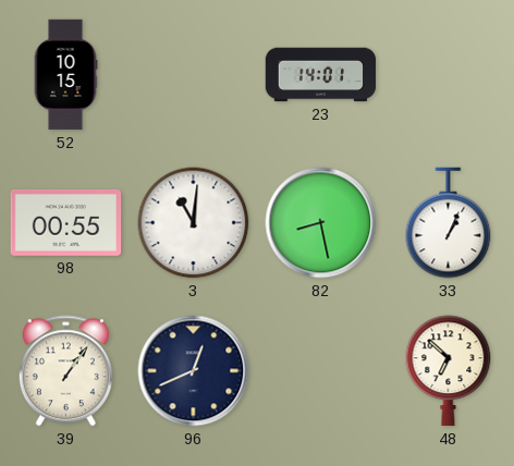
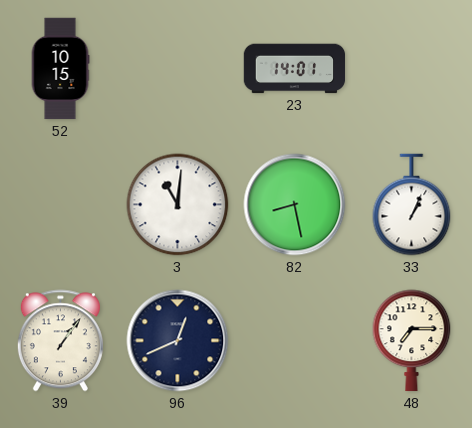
98: 00:55 -> none (66, 222)
48: 6:52 -> 7:15 (412, 341)
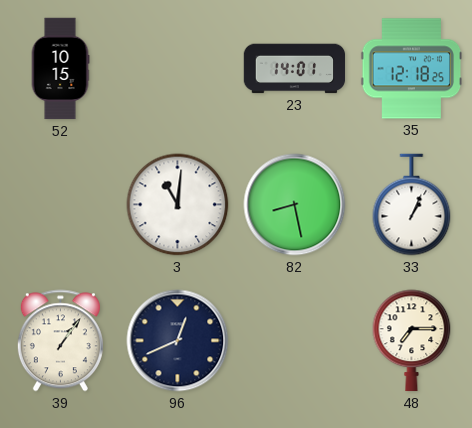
35: none -> 12:18 (412, 69)
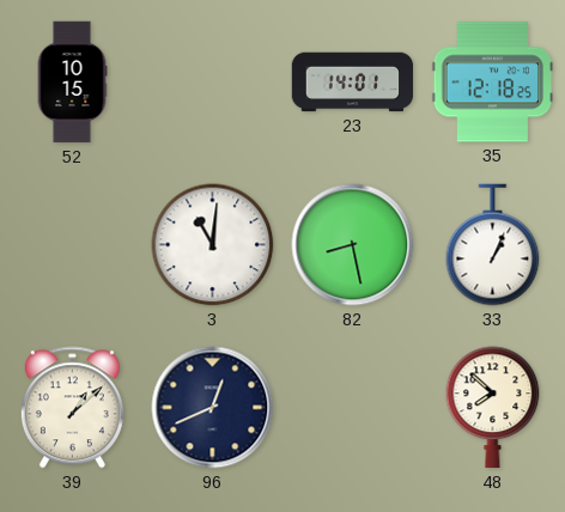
39: 1:06 -> 1:08 (72, 408)
48: 7:15 -> 7:52 (493, 408)
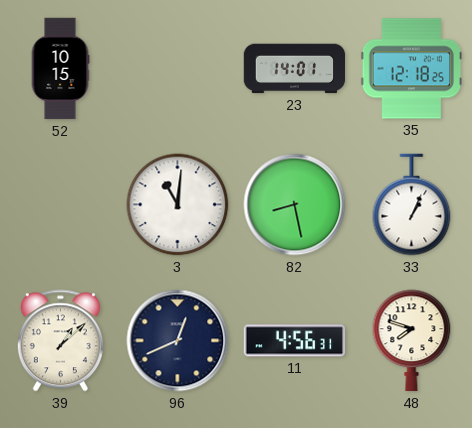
11: none -> 4:56 (295, 341)
48: 7:52 -> 7:48 (412, 341)
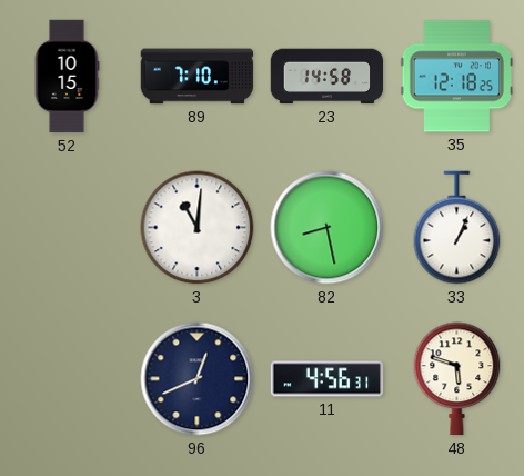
89: none -> 7:10 (198, 77)
23: 14:01 -> 14:58 (327, 77)
39: 1:08 -> none (60, 341)
48: 7:48 -> 5:48 (457, 379)
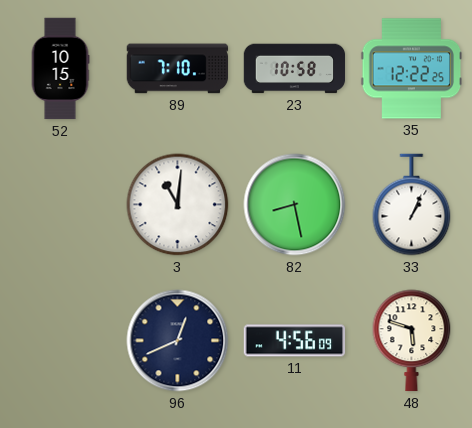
23: 14:58 -> 10:58 (295, 69)
35: 12:18 -> 12:22 (412, 69)
11: 4:56:31 -> 4:56:09 (295, 341)
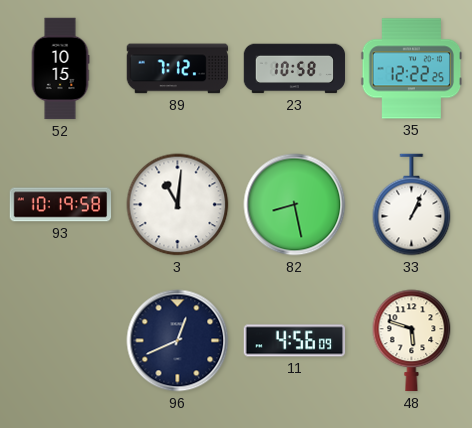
89: 7:10 -> 7:12 (178, 69)
93: none -> 10:19 (61, 205)
